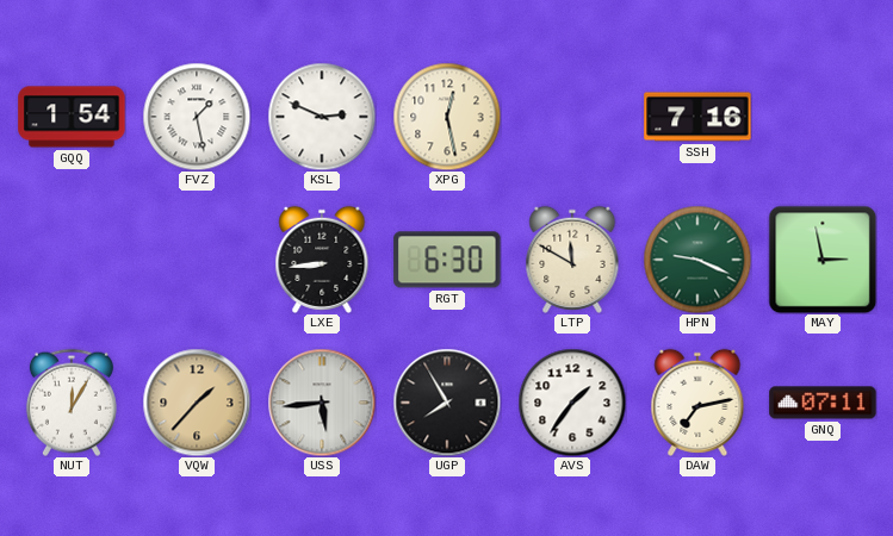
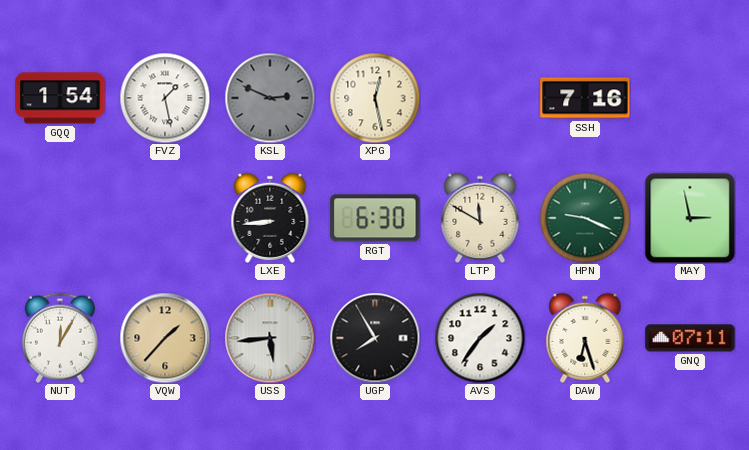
KSL dial: white -> grey (270, 98)
DAW: 7:13 -> 6:27 (585, 338)
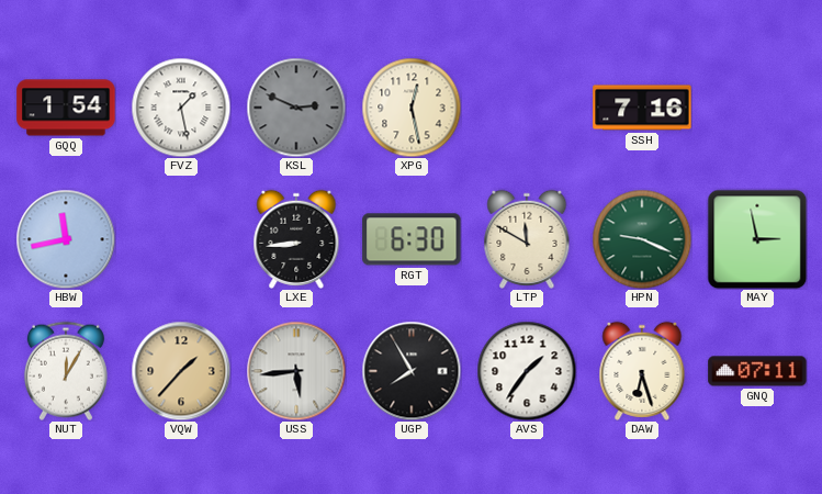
HBW: none -> 11:43 (66, 239)
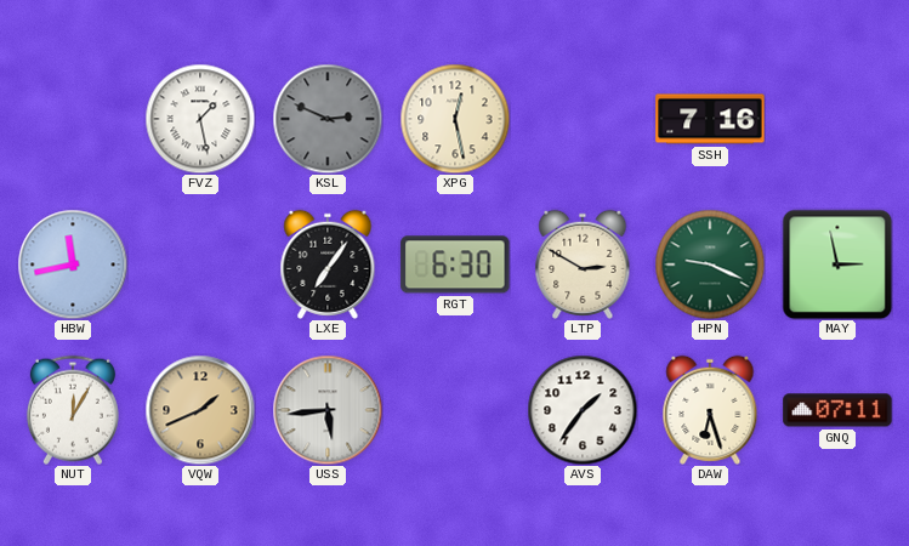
GQQ: 1:54 -> none (66, 108)
LXE: 8:44 -> 7:06 (328, 265)
LTP: 11:50 -> 2:50 (583, 265)
VQW: 1:37 -> 1:41 (200, 410)
UGP: 7:55 -> none (412, 371)
